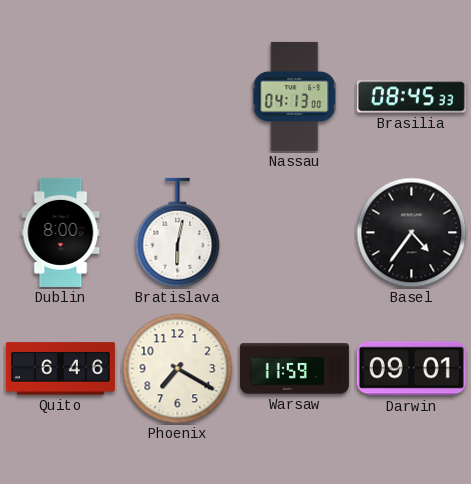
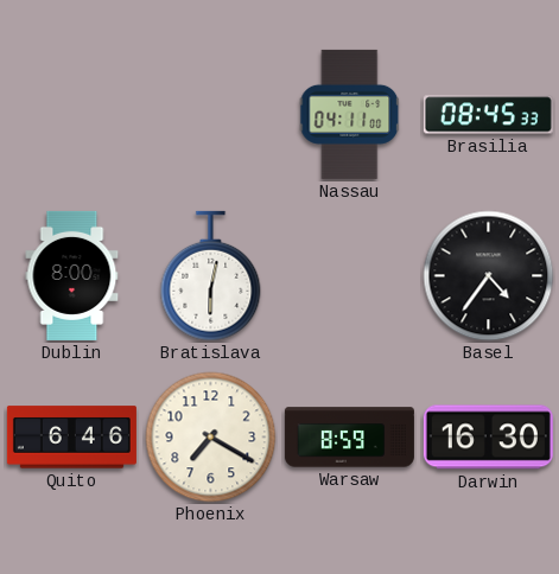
Nassau: 04:13 -> 04:11 (350, 114)
Warsaw: 11:59 -> 8:59 (349, 438)
Darwin: 09:01 -> 16:30 (488, 438)
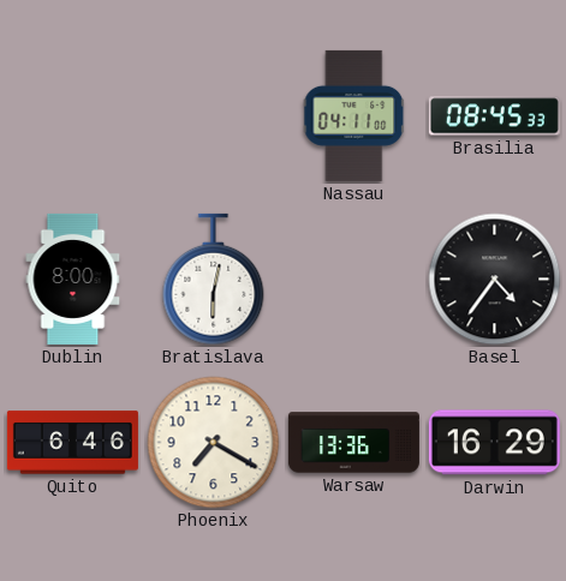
Warsaw: 8:59 -> 13:36 (353, 443)
Darwin: 16:30 -> 16:29 (494, 443)
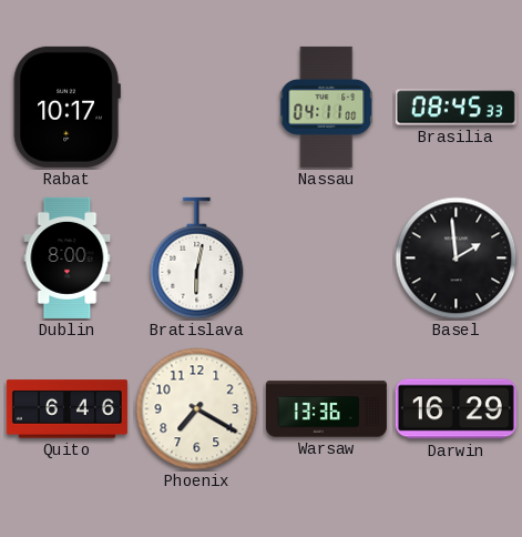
Rabat: none -> 10:17 (66, 107)
Basel: 4:36 -> 1:59 (457, 259)
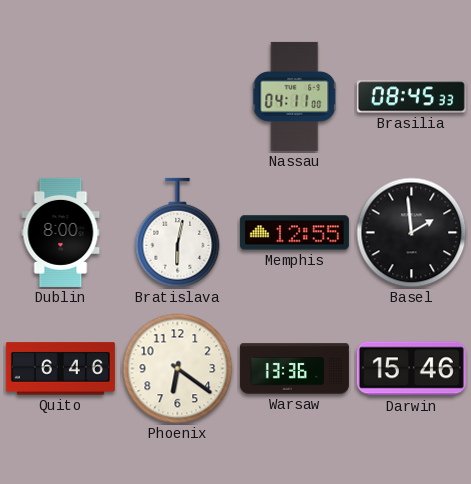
Rabat: 10:17 -> none (66, 107)
Memphis: none -> 12:55 (294, 233)
Phoenix: 7:20 -> 6:21 (178, 369)
Darwin: 16:29 -> 15:46 (411, 369)
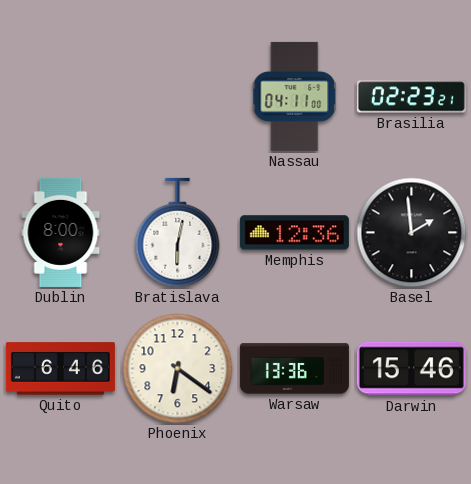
Brasilia: 08:45 -> 02:23 (411, 97)
Memphis: 12:55 -> 12:36 (294, 233)
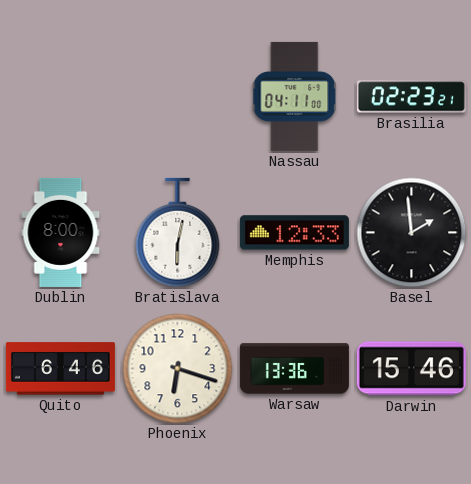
Memphis: 12:36 -> 12:33 (294, 233)
Phoenix: 6:21 -> 6:18 (178, 369)
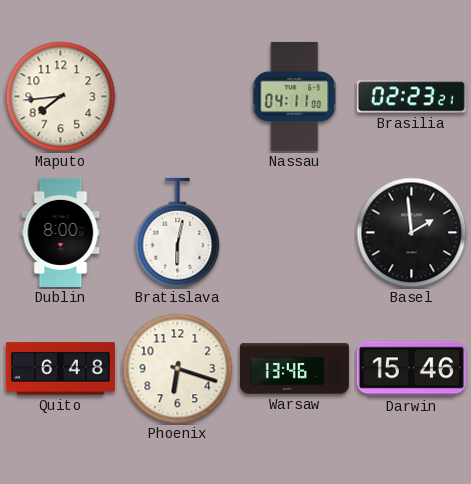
Maputo: none -> 7:44 (61, 97)
Memphis: 12:33 -> none (294, 233)
Quito: 6:46 -> 6:48 (60, 369)
Warsaw: 13:36 -> 13:46 (294, 369)
